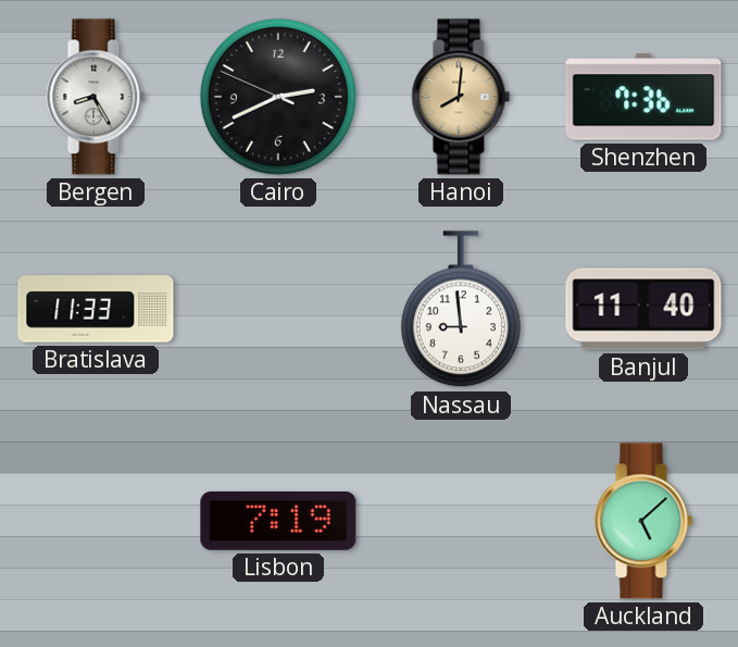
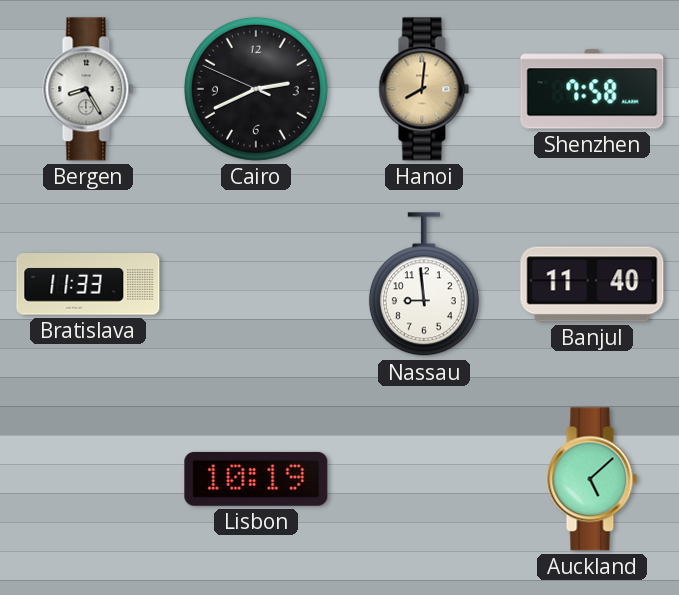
Shenzhen: 7:36 -> 7:58 (592, 89)
Lisbon: 7:19 -> 10:19 (256, 479)
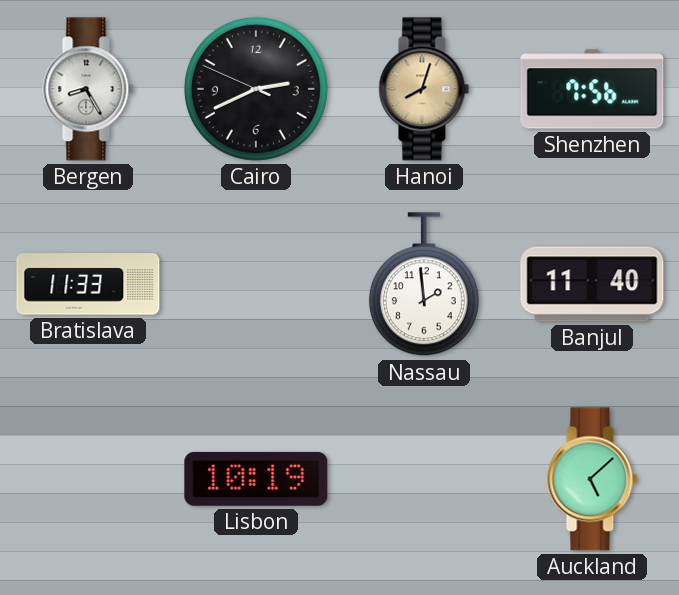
Hanoi: 8:01 -> 8:03 (424, 89)
Shenzhen: 7:58 -> 7:56 (592, 89)
Nassau: 8:59 -> 1:59 (424, 285)
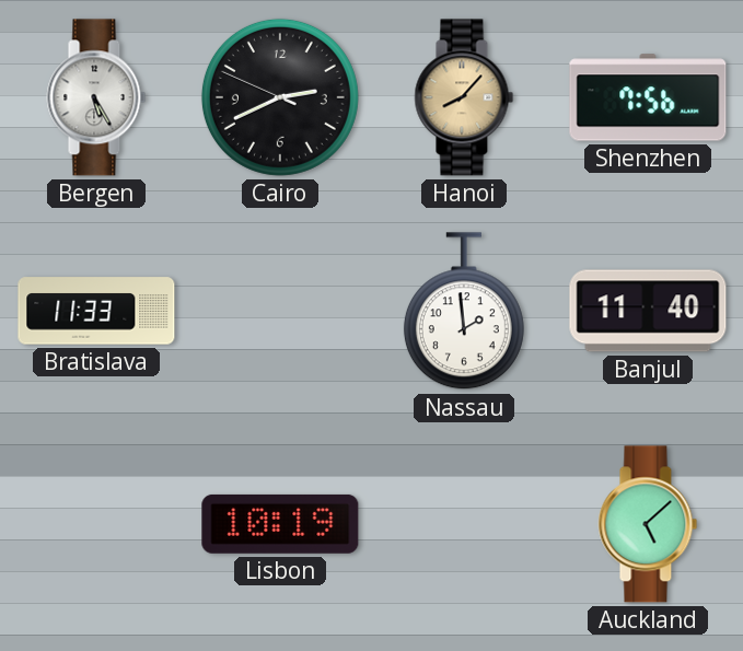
Bergen: 8:25 -> 5:25 (96, 97)
Hanoi: 8:03 -> 8:07 (464, 97)
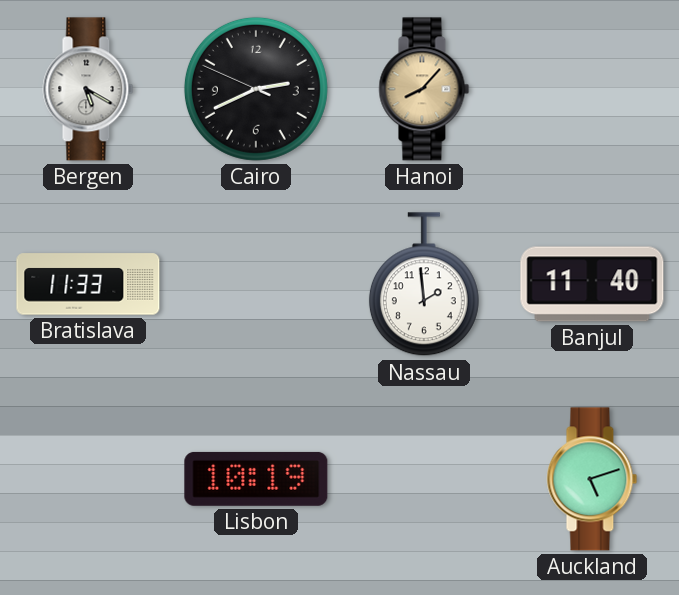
Bergen: 5:25 -> 5:20 (88, 89)
Shenzhen: 7:56 -> none (648, 97)
Auckland: 5:08 -> 5:12 (592, 479)
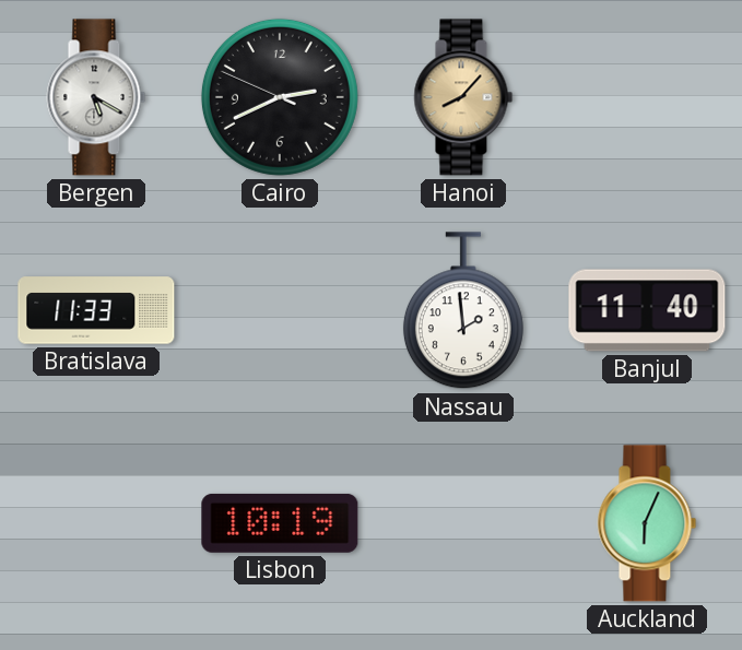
Auckland: 5:12 -> 6:04 (647, 523)
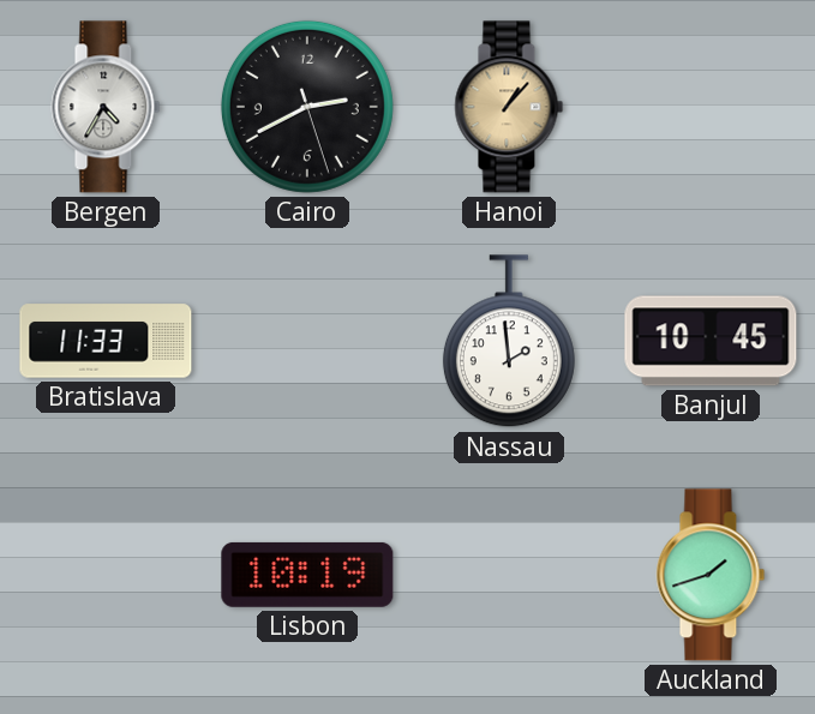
Bergen: 5:20 -> 4:35 (106, 107)
Cairo: 2:40:49 -> 2:40:27 (307, 107)
Hanoi: 8:07 -> 1:07 (509, 107)
Banjul: 11:40 -> 10:45 (711, 341)
Auckland: 6:04 -> 1:42 (711, 575)
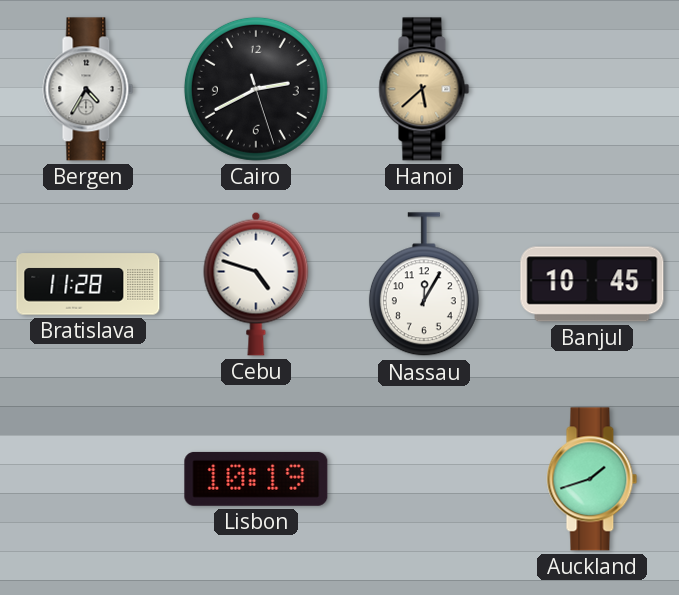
Hanoi: 1:07 -> 5:38 (424, 89)
Bratislava: 11:33 -> 11:28 (88, 284)
Cebu: none -> 4:48 (256, 284)
Nassau: 1:59 -> 12:05 (424, 285)
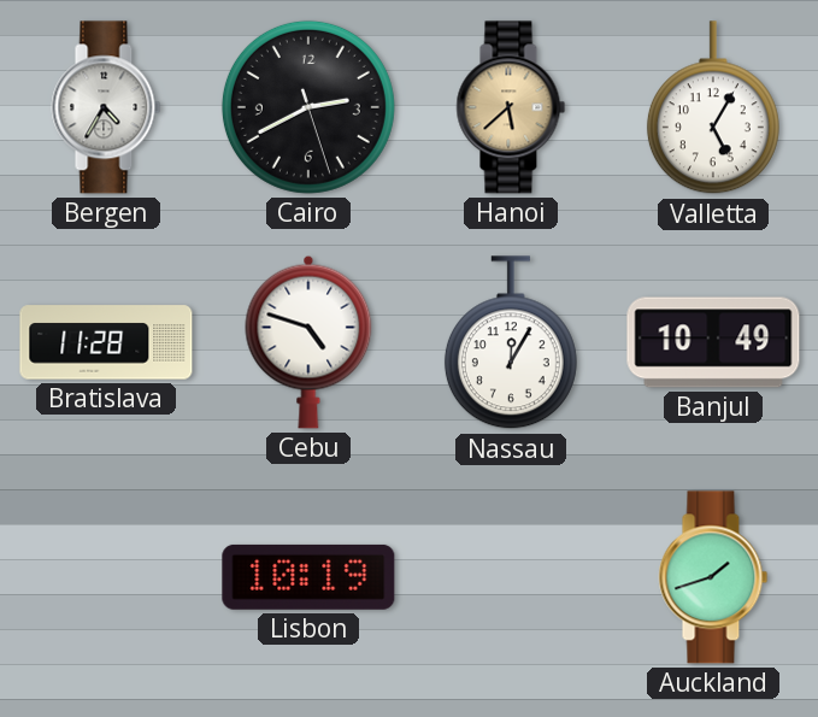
Valletta: none -> 5:05 (713, 108)
Banjul: 10:45 -> 10:49 (713, 342)
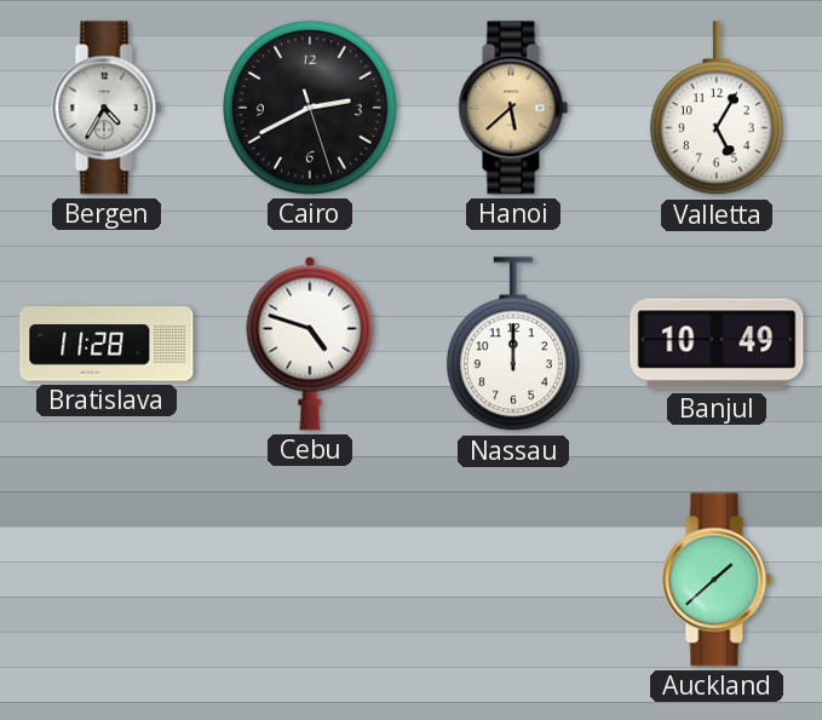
Nassau: 12:05 -> 12:00 (513, 345)
Lisbon: 10:19 -> none (308, 577)
Auckland: 1:42 -> 1:38 (717, 580)
